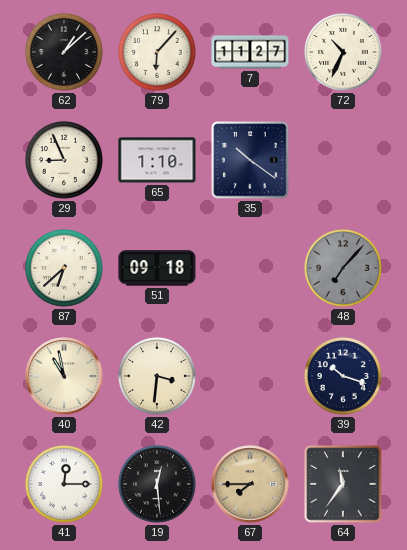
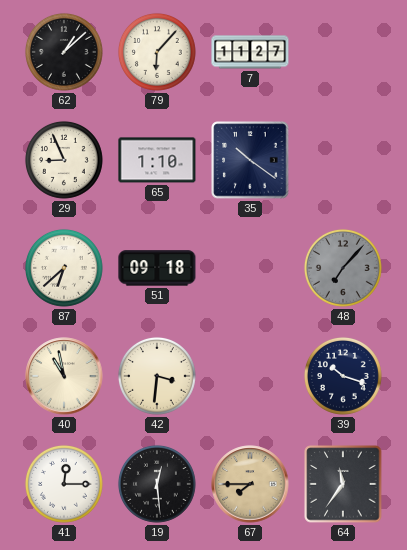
72: 10:34 -> none (343, 52)
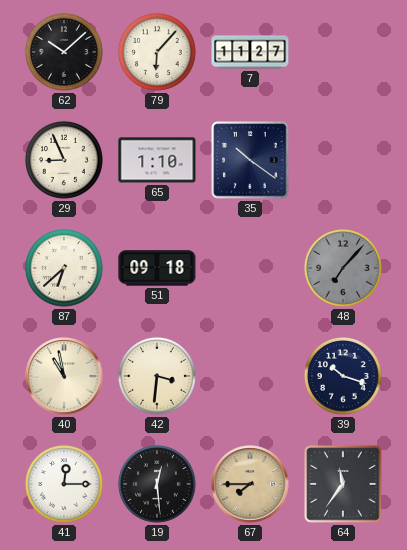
62: 1:08 -> 10:08 (64, 52)
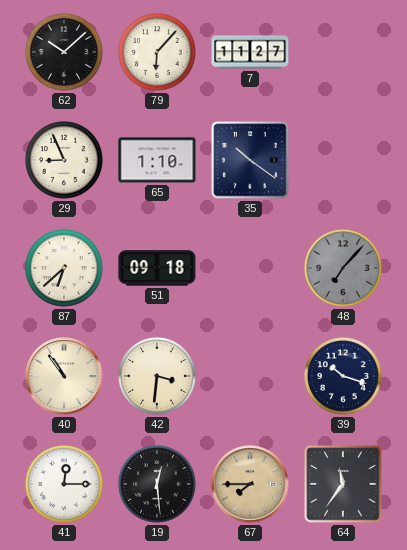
40: 10:58 -> 10:54 (64, 376)
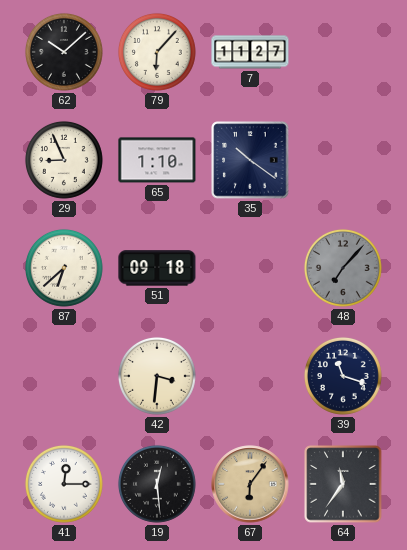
40: 10:54 -> none (64, 376)
39: 10:18 -> 11:18 (343, 376)
67: 7:45 -> 6:06 (250, 484)
